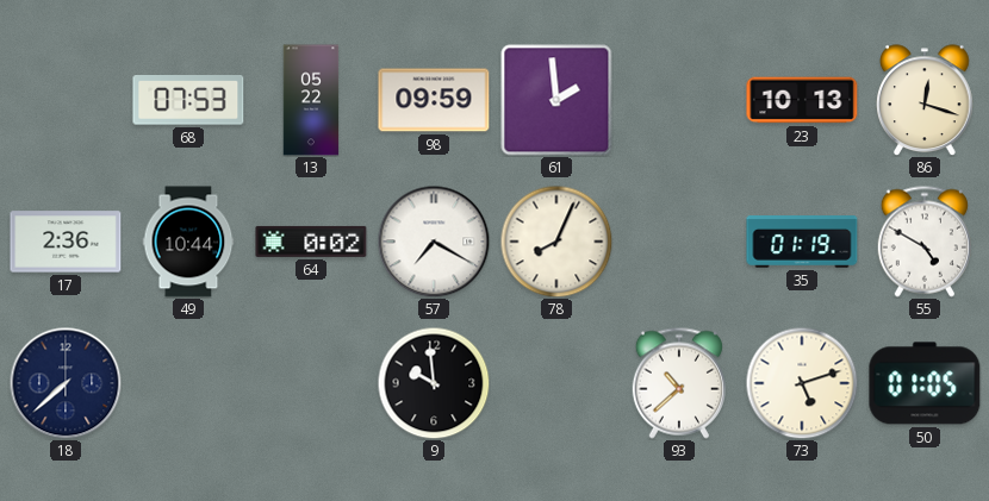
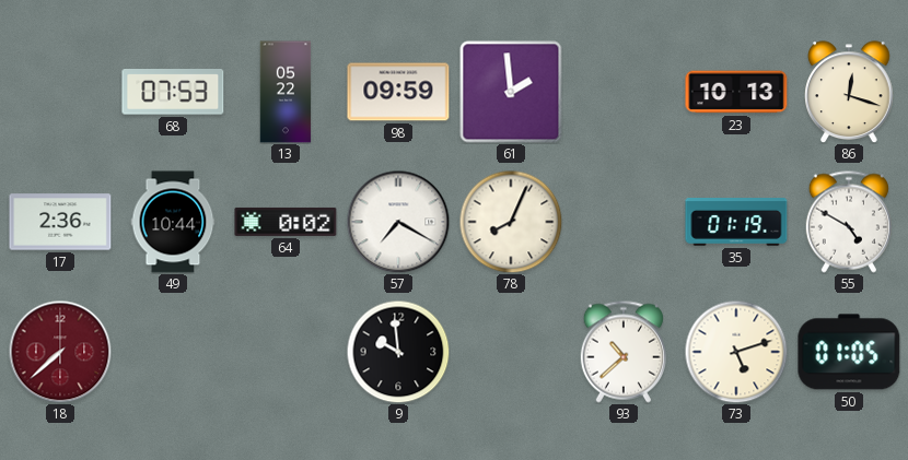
18 dial: navy -> burgundy (60, 352)
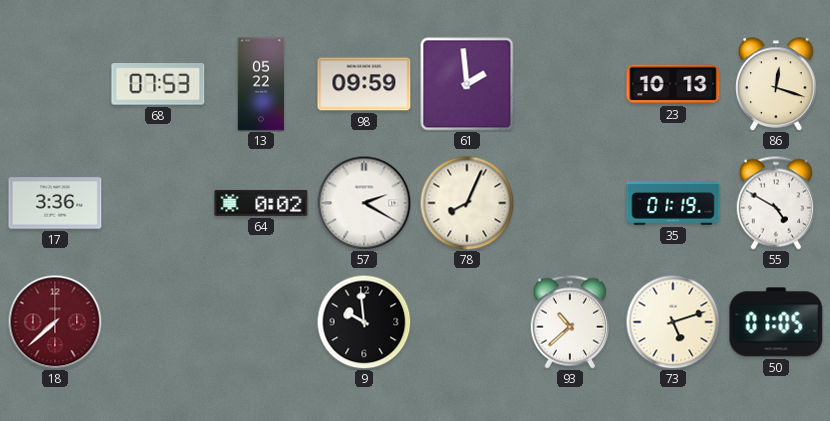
17: 2:36 -> 3:36 (55, 203)
49: 10:44 -> none (173, 222)
57: 7:20 -> 2:20 (364, 203)
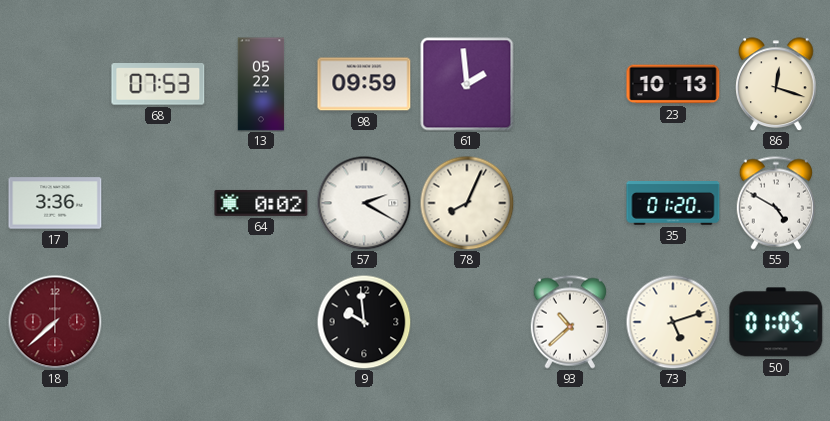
35: 01:19 -> 01:20 (673, 204)
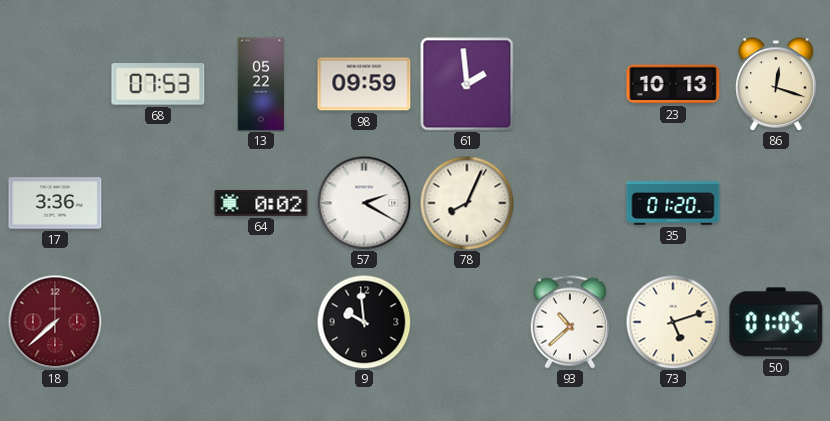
55: 4:50 -> none (776, 203)
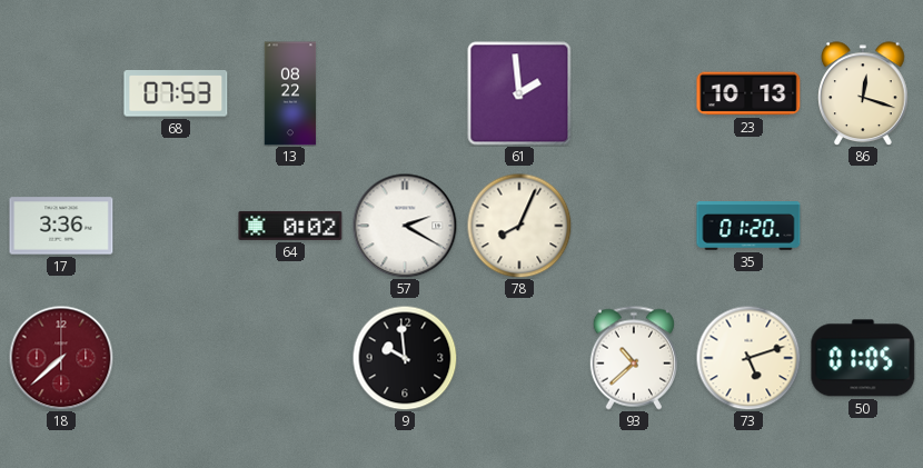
13: 05:22 -> 08:22 (290, 93)
98: 09:59 -> none (364, 84)
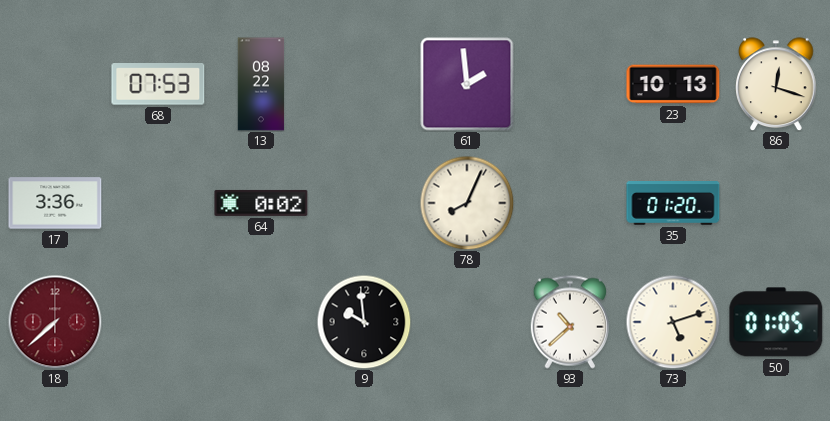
57: 2:20 -> none (405, 226)
